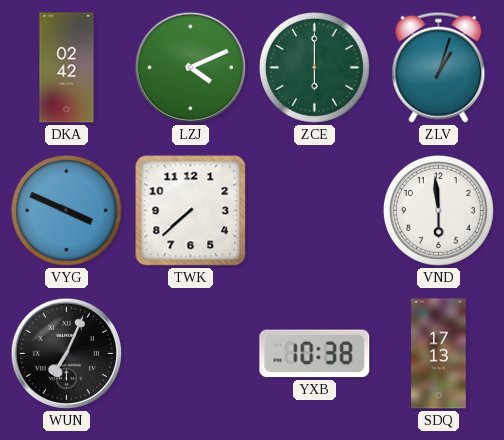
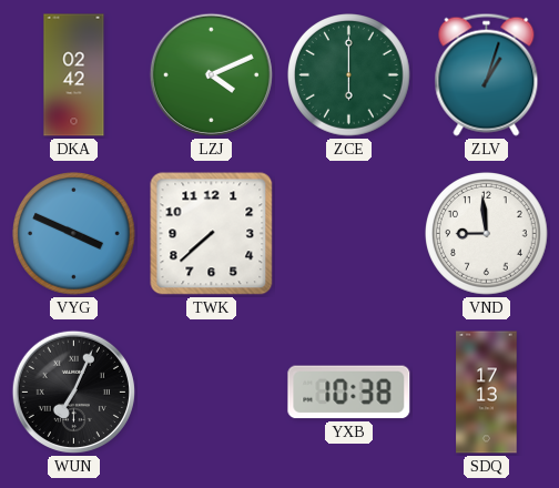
VND: 5:59 -> 8:59 (487, 234)
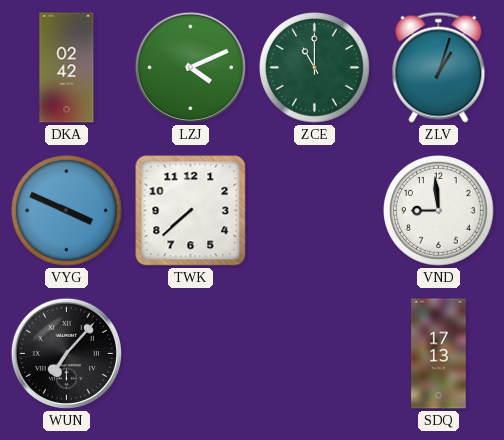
ZCE: 6:00 -> 11:00 (315, 68)
WUN: 7:04 -> 7:07 (66, 353)
YXB: 10:38 -> none (349, 393)
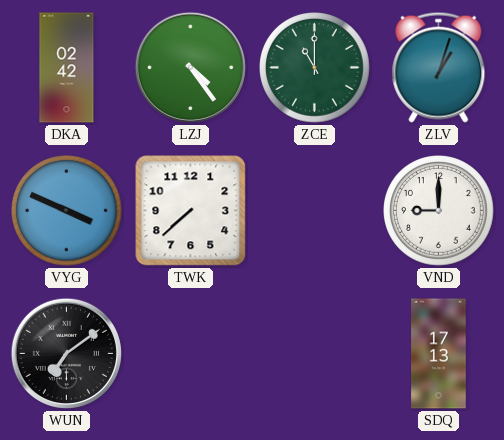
LZJ: 4:11 -> 4:24 (190, 67)
VND: 8:59 -> 9:00 (439, 211)
WUN: 7:07 -> 7:09 (66, 353)
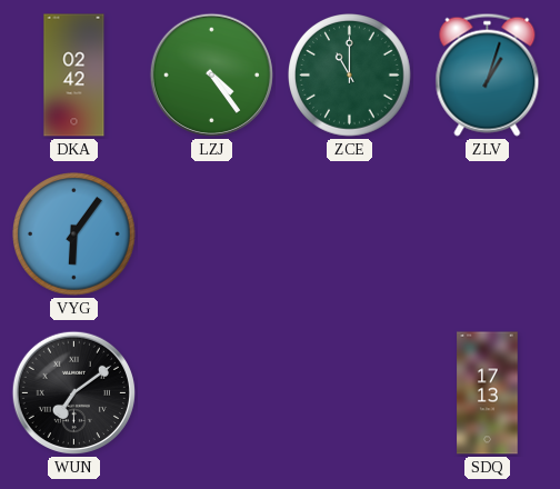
VYG: 3:49 -> 6:06 (74, 234)
TWK: 7:38 -> none (191, 211)
VND: 9:00 -> none (439, 211)
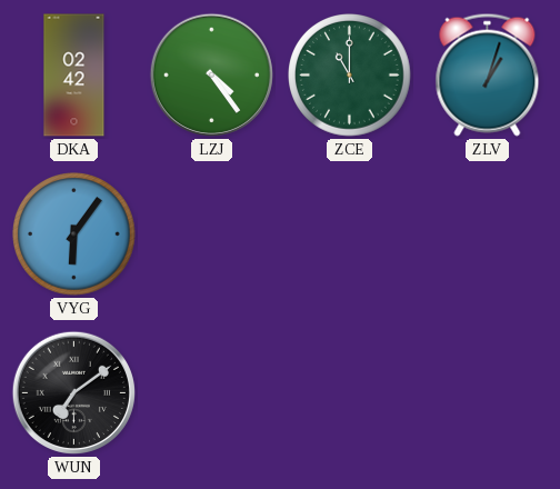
SDQ: 17:13 -> none (488, 393)
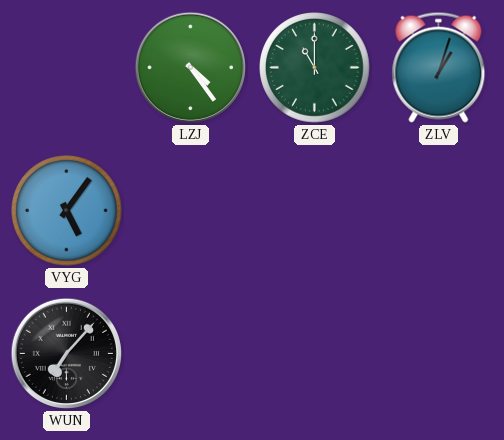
DKA: 02:42 -> none (74, 76)
VYG: 6:06 -> 5:06 (67, 211)
WUN: 7:09 -> 7:07 (66, 353)
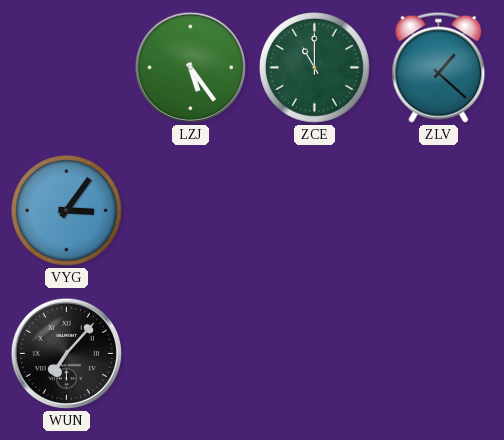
LZJ: 4:24 -> 5:24 (190, 67)
ZLV: 1:03 -> 1:22 (439, 67)
VYG: 5:06 -> 3:06 (67, 211)
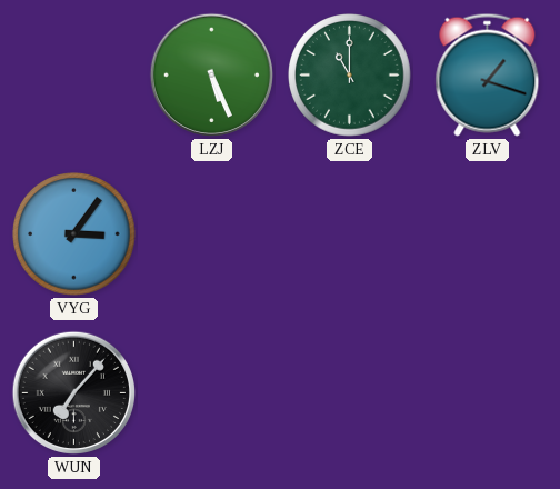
LZJ: 5:24 -> 5:26 (211, 74)
ZLV: 1:22 -> 1:18 (488, 74)
